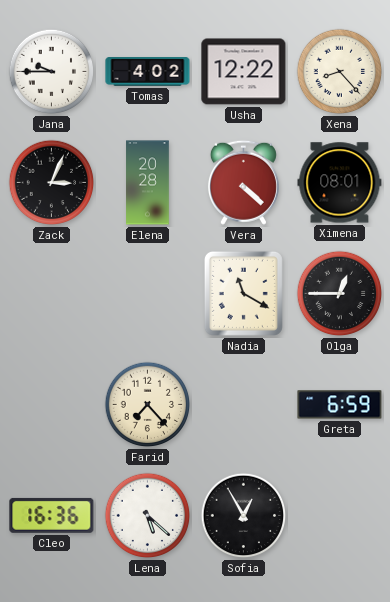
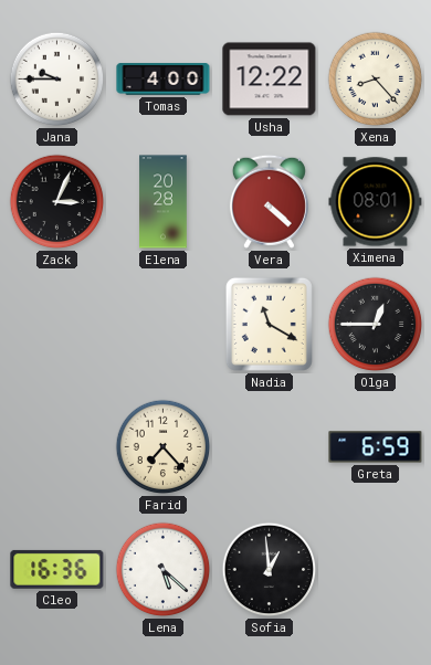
Tomas: 4:02 -> 4:00 (164, 80)
Sofia: 12:55 -> 12:59 (270, 570)
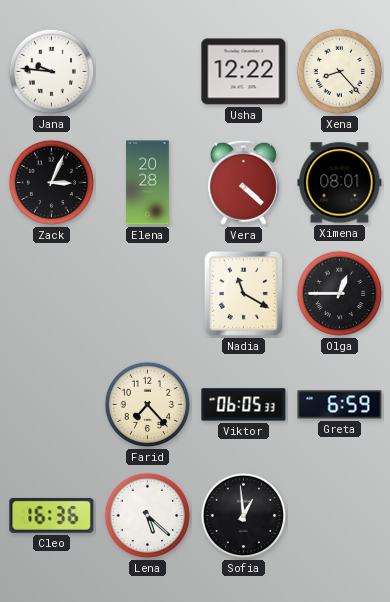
Jana: 9:45 -> 9:46 (52, 72)
Tomas: 4:00 -> none (164, 80)
Viktor: none -> 06:05 (244, 405)
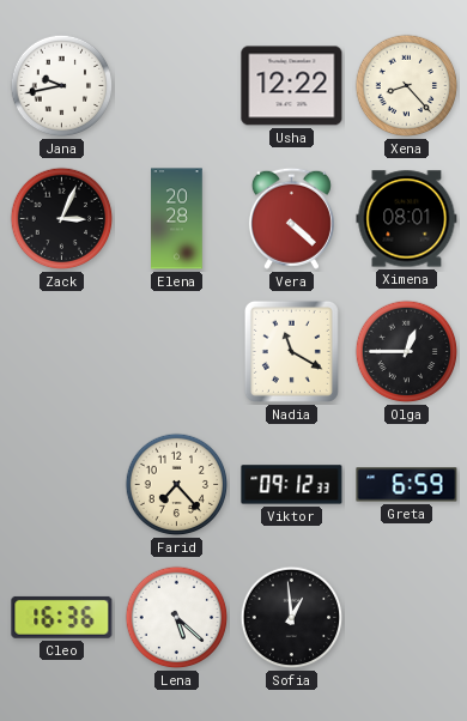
Jana: 9:46 -> 9:43 (62, 86)
Viktor: 06:05 -> 09:12 (292, 485)
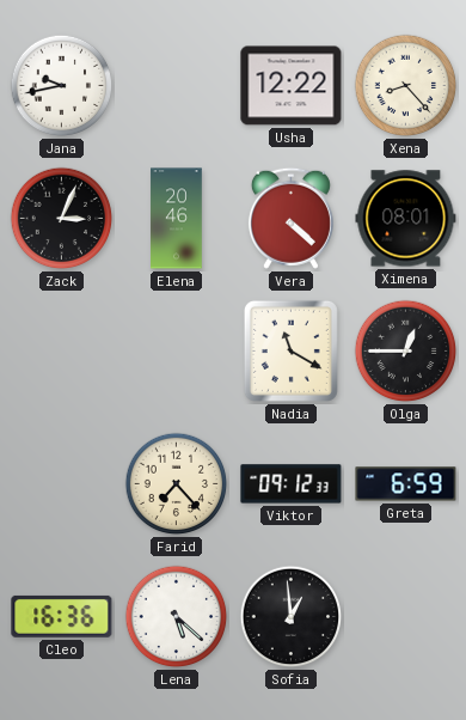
Elena: 20:28 -> 20:46 (177, 219)
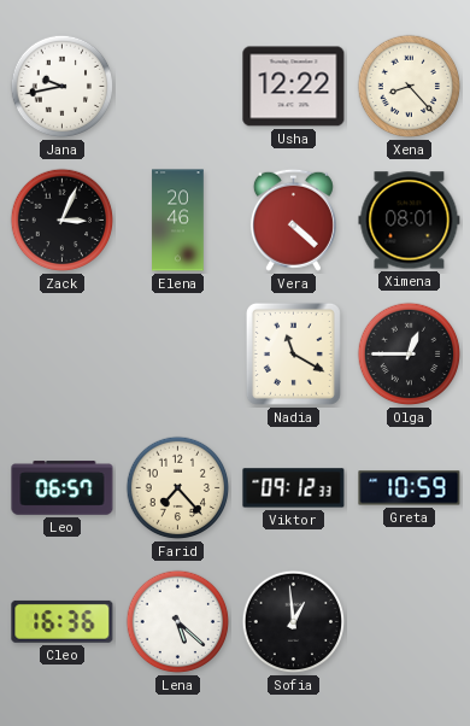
Leo: none -> 06:57 (63, 488)
Greta: 6:59 -> 10:59 (410, 488)
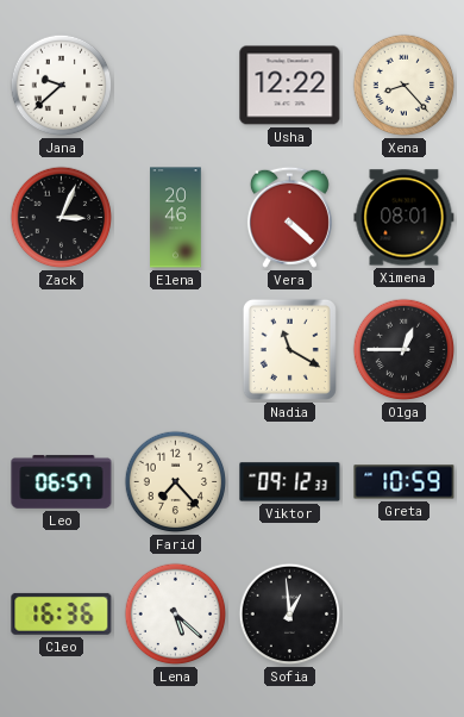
Jana: 9:43 -> 9:38 (62, 86)
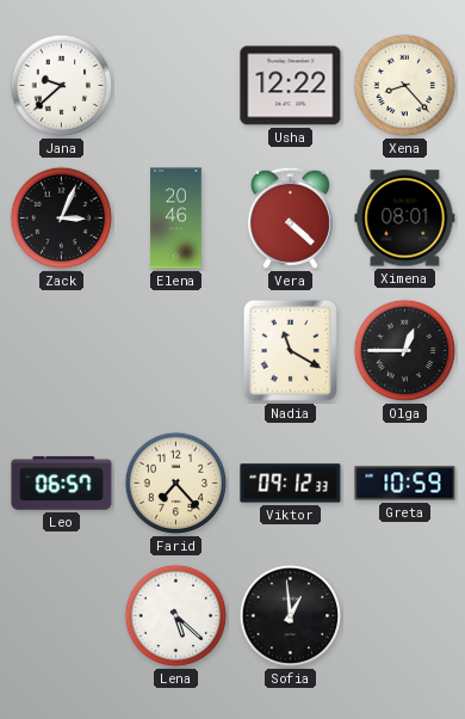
Cleo: 16:36 -> none (62, 613)
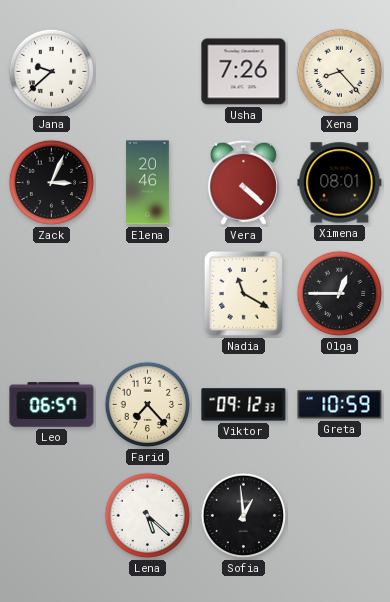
Usha: 12:22 -> 7:26 (244, 72)
